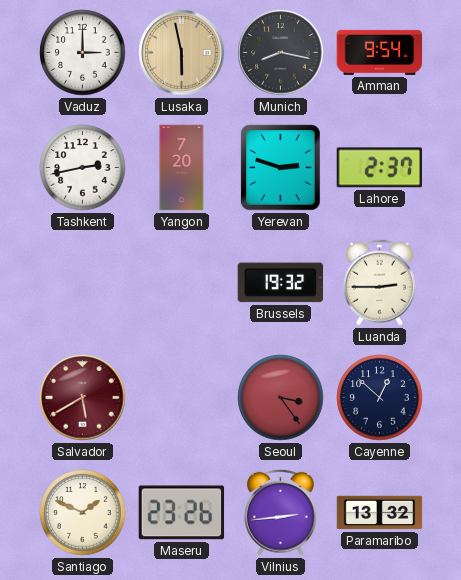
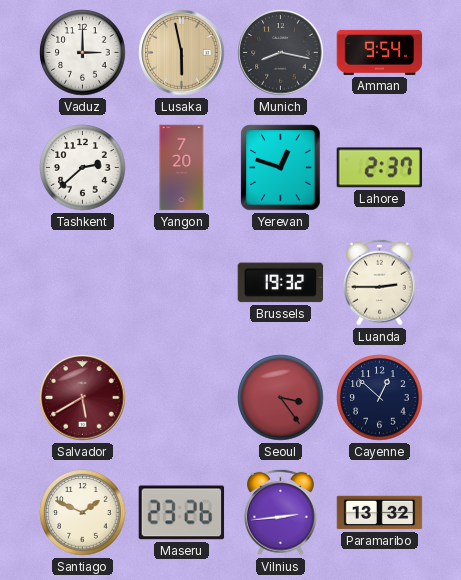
Tashkent: 2:43 -> 2:38 (83, 168)
Yerevan: 2:48 -> 12:48 (281, 168)
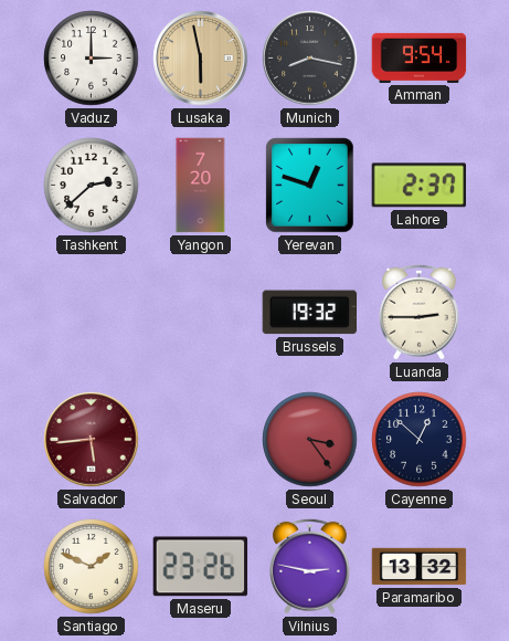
Salvador: 5:40 -> 5:44 (92, 440)
Vilnius: 2:44 -> 2:47 (310, 566)
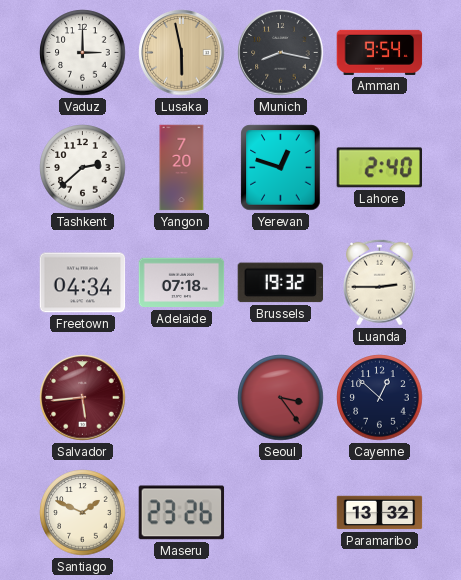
Lahore: 2:37 -> 2:40 (380, 168)
Freetown: none -> 04:34 (83, 283)
Adelaide: none -> 07:18 (182, 283)
Vilnius: 2:47 -> none (310, 566)
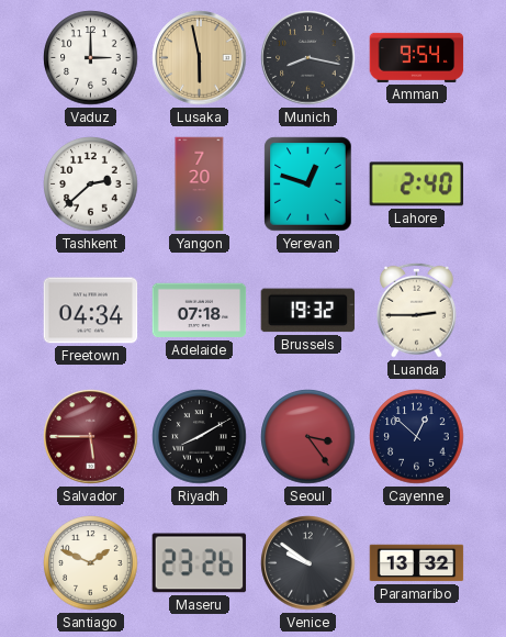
Salvador: 5:44 -> 5:45 (91, 437)
Riyadh: none -> 8:10 (200, 437)
Venice: none -> 9:51 (308, 563)
